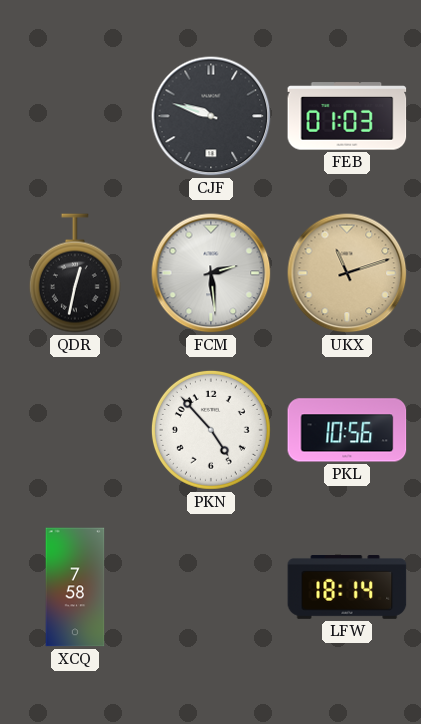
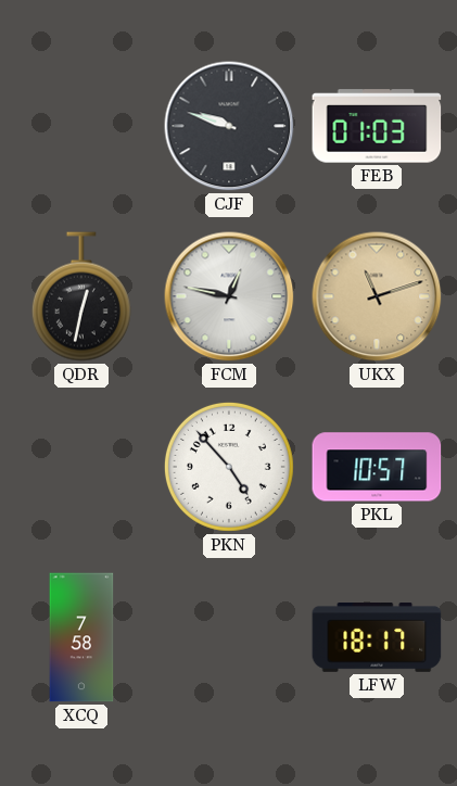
FCM: 2:29 -> 12:47 (229, 296)
PKL: 10:56 -> 10:57 (377, 467)
LFW: 18:14 -> 18:17 (377, 638)
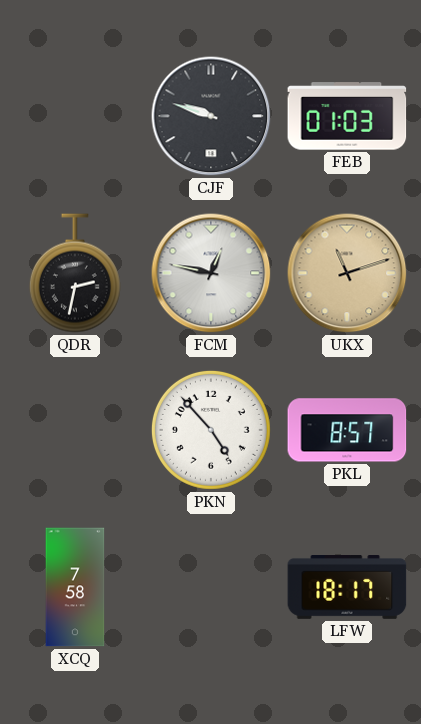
QDR: 12:32 -> 2:32 (75, 273)
PKL: 10:57 -> 8:57 (347, 430)
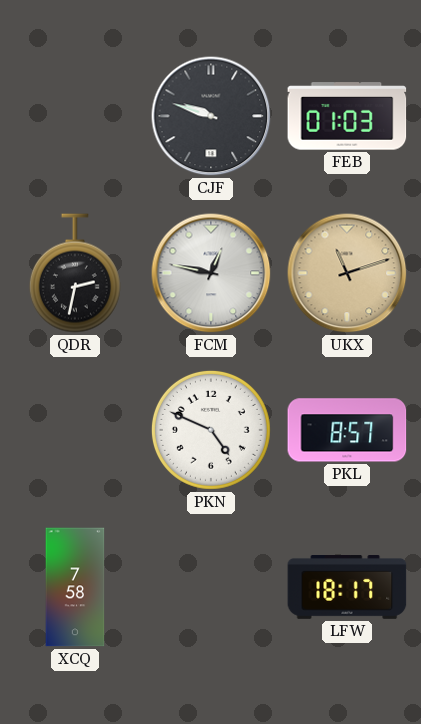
PKN: 4:53 -> 4:49 (211, 430)
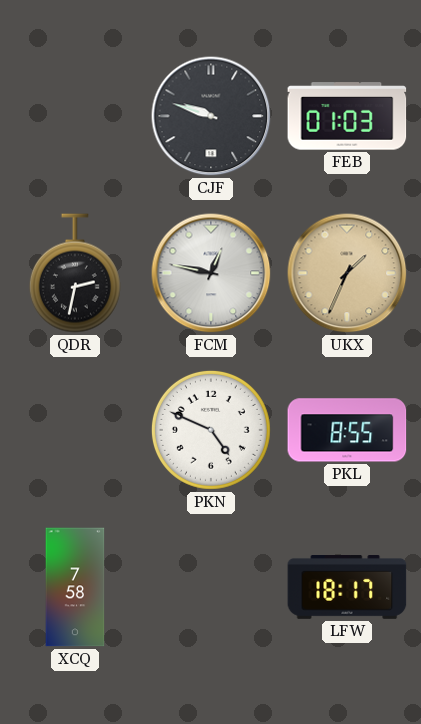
UKX: 11:12 -> 1:34 (347, 273)
PKL: 8:57 -> 8:55 (347, 430)
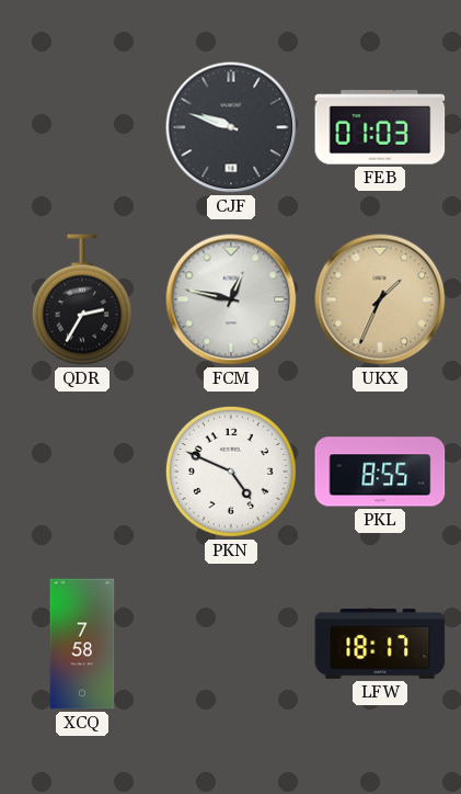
QDR: 2:32 -> 2:35 (82, 299)
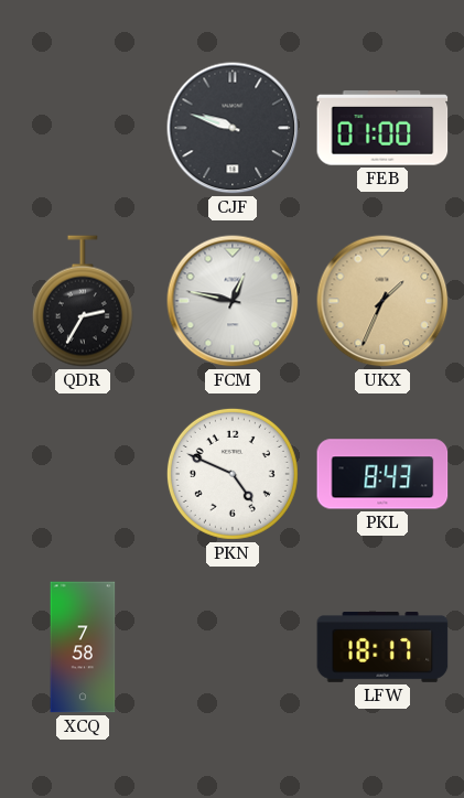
FEB: 01:03 -> 01:00 (382, 128)
PKL: 8:55 -> 8:43 (382, 474)
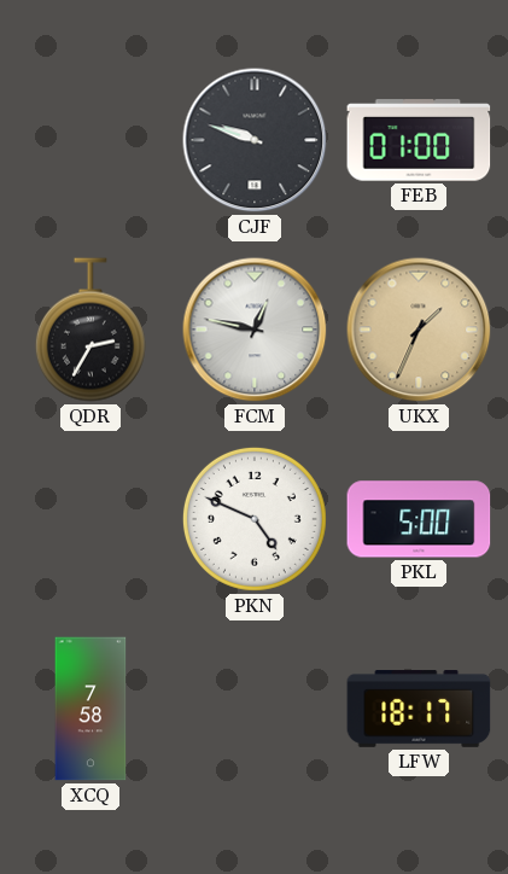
PKL: 8:43 -> 5:00 (419, 519)
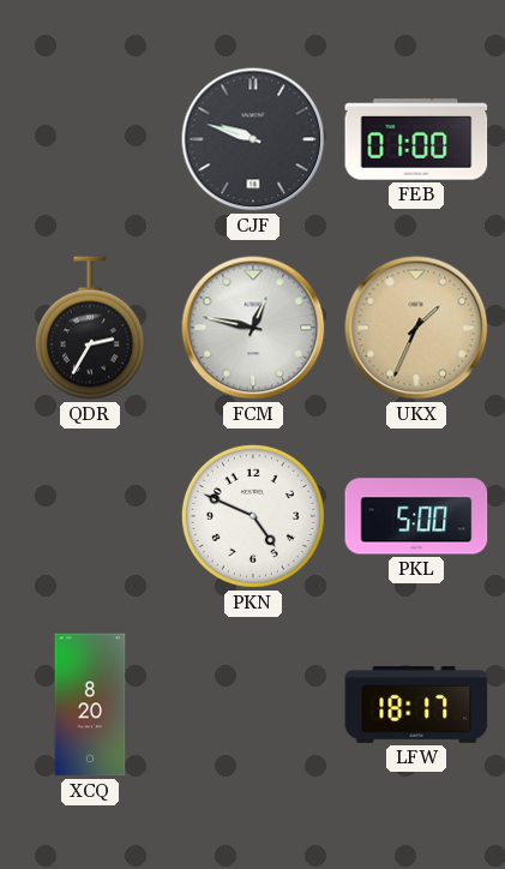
XCQ: 7:58 -> 8:20 (90, 705)
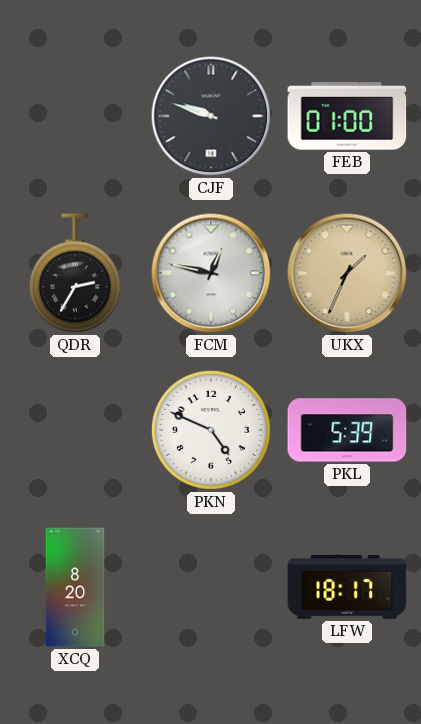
PKL: 5:00 -> 5:39 (347, 430)
